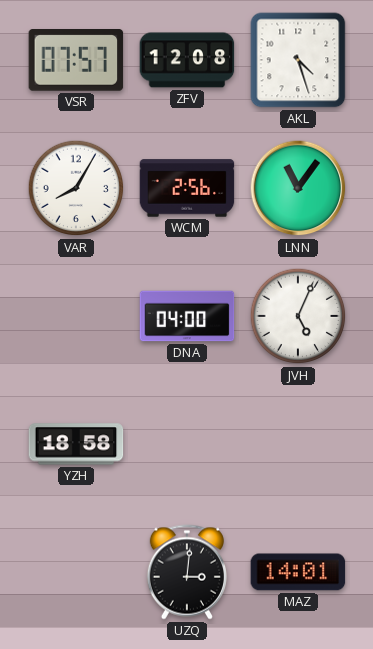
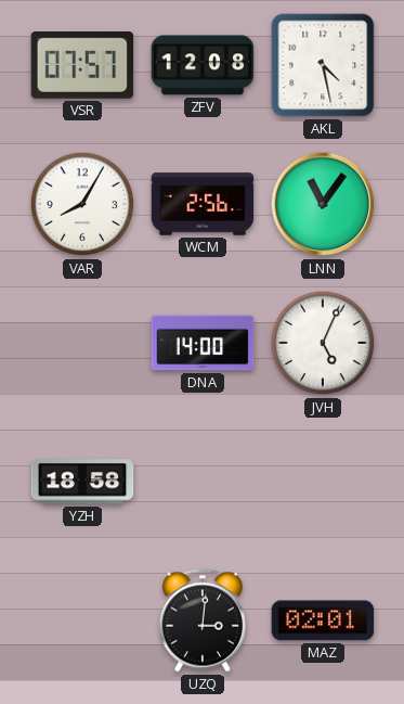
AKL: 4:27 -> 4:28 (323, 65)
DNA: 04:00 -> 14:00 (203, 343)
MAZ: 14:01 -> 02:01 (323, 620)
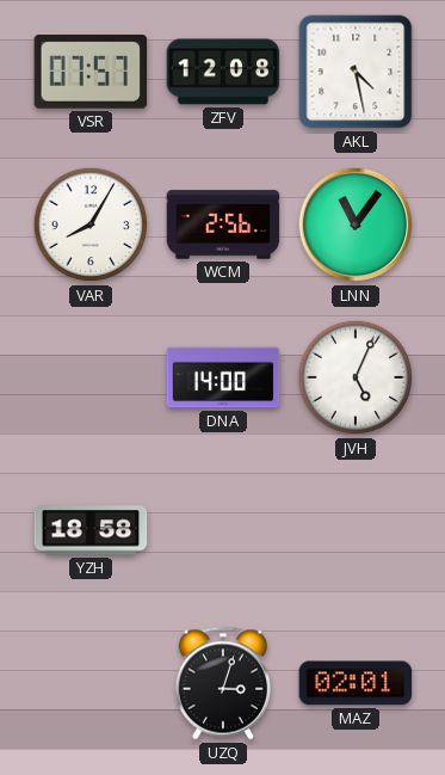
UZQ: 3:01 -> 3:03 (223, 683)
